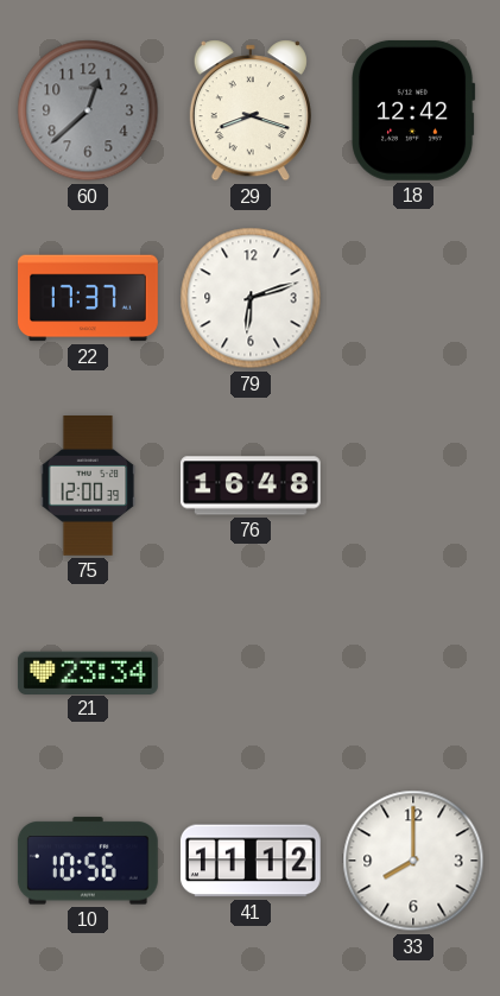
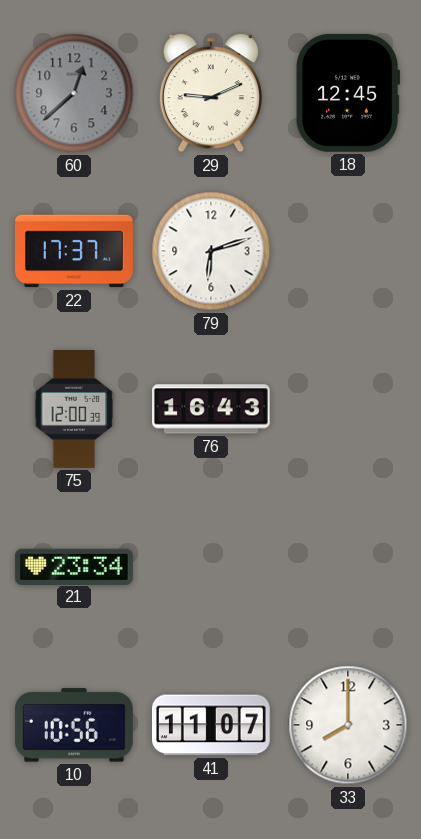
29: 8:18 -> 9:11 (211, 93)
18: 12:42 -> 12:45 (348, 93)
76: 16:48 -> 16:43 (212, 409)
41: 11:12 -> 11:07 (211, 725)
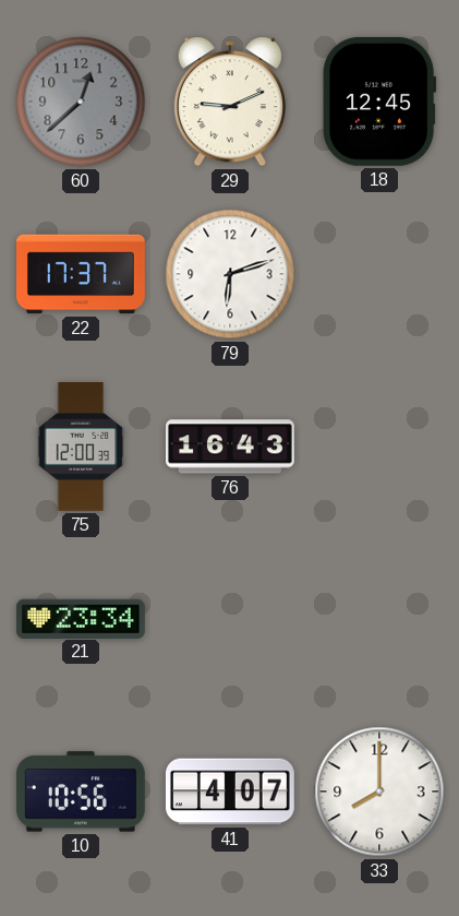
41: 11:07 -> 4:07 (230, 792)
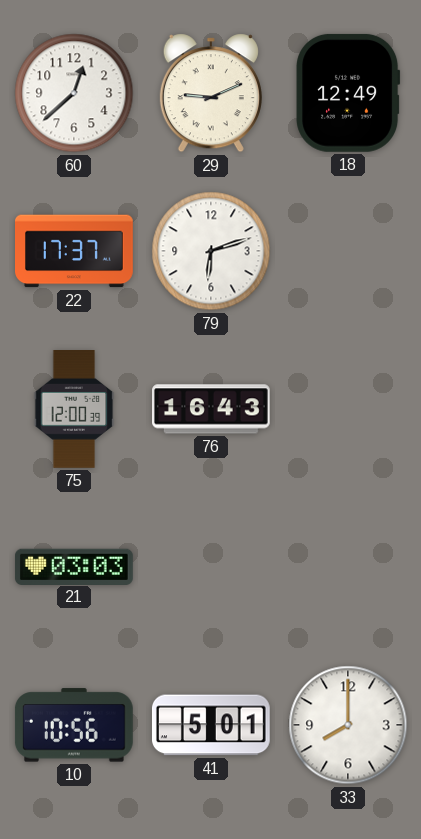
60 dial: grey -> white (74, 93)
18: 12:45 -> 12:49 (348, 93)
21: 23:34 -> 03:03 (74, 566)
41: 4:07 -> 5:01 (211, 725)
